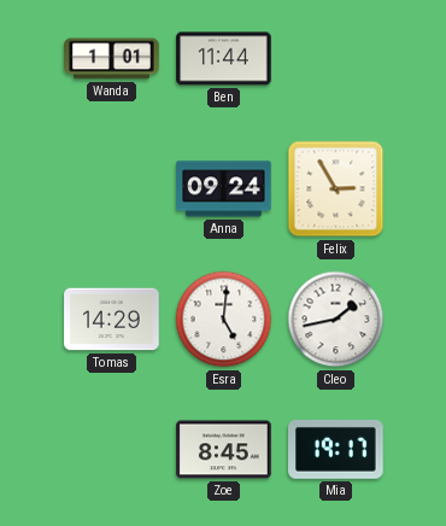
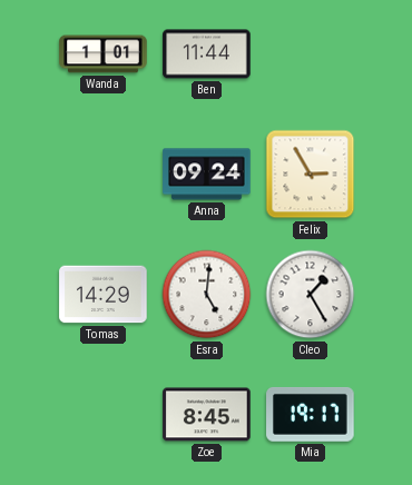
Cleo: 1:43 -> 1:25 (311, 295)
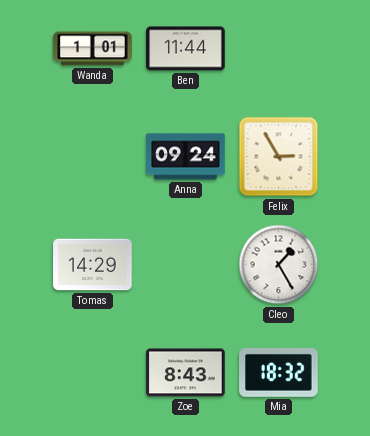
Esra: 5:01 -> none (207, 295)
Zoe: 8:45 -> 8:43 (186, 373)
Mia: 19:17 -> 18:32 (279, 372)
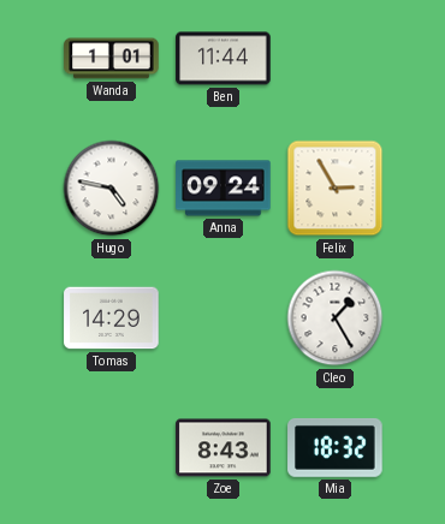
Hugo: none -> 4:47 (112, 189)
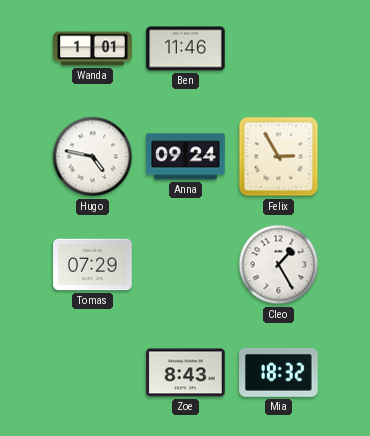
Ben: 11:44 -> 11:46 (186, 49)
Tomas: 14:29 -> 07:29 (93, 265)
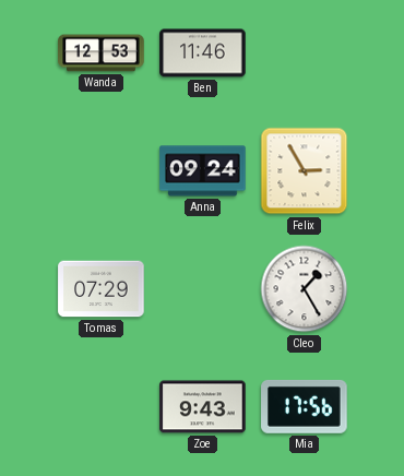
Wanda: 1:01 -> 12:53 (102, 53)
Hugo: 4:47 -> none (93, 157)
Zoe: 8:43 -> 9:43 (203, 407)
Mia: 18:32 -> 17:56 (305, 406)
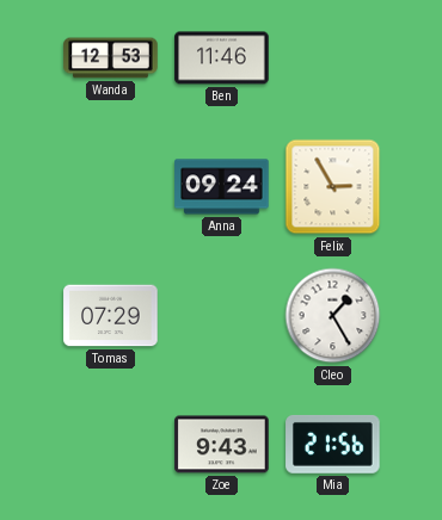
Mia: 17:56 -> 21:56 (333, 444)
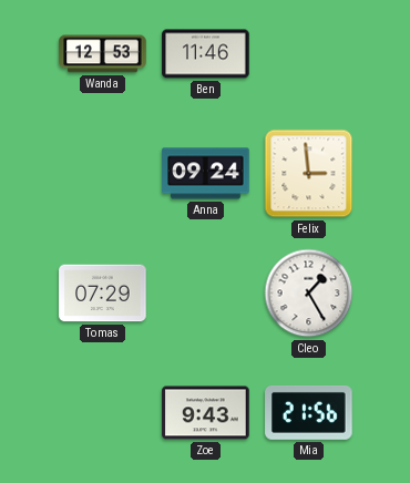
Felix: 2:55 -> 2:59 (309, 174)
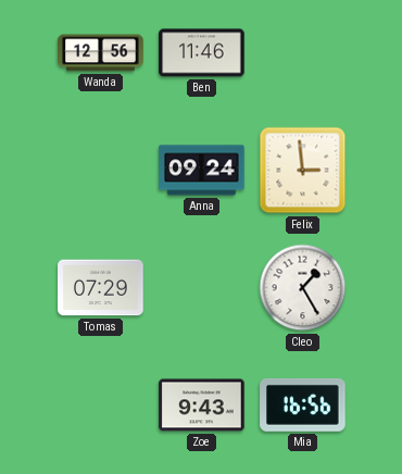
Wanda: 12:53 -> 12:56 (101, 53)
Mia: 21:56 -> 16:56 (303, 404)
